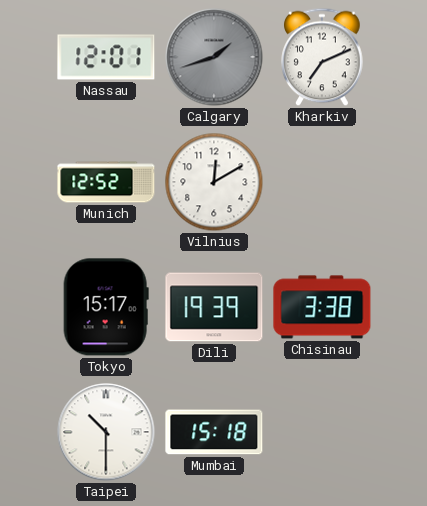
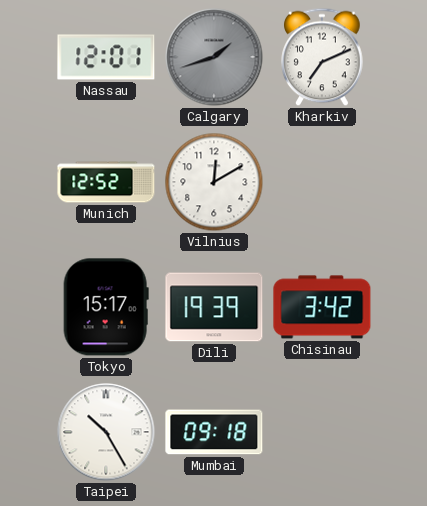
Chisinau: 3:38 -> 3:42 (322, 307)
Taipei: 10:30 -> 10:25 (106, 432)
Mumbai: 15:18 -> 09:18 (214, 432)
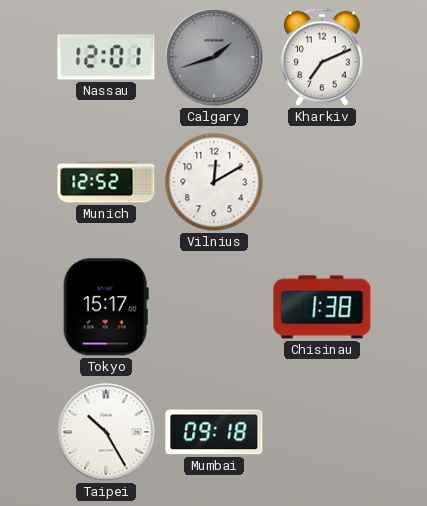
Dili: 19:39 -> none (214, 307)
Chisinau: 3:42 -> 1:38 (322, 307)
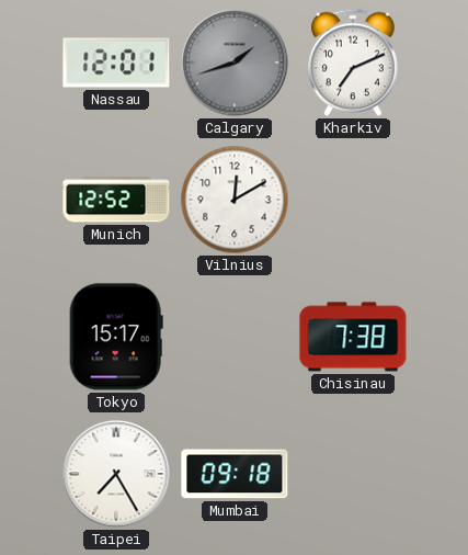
Chisinau: 1:38 -> 7:38 (353, 337)
Taipei: 10:25 -> 7:25 (116, 474)
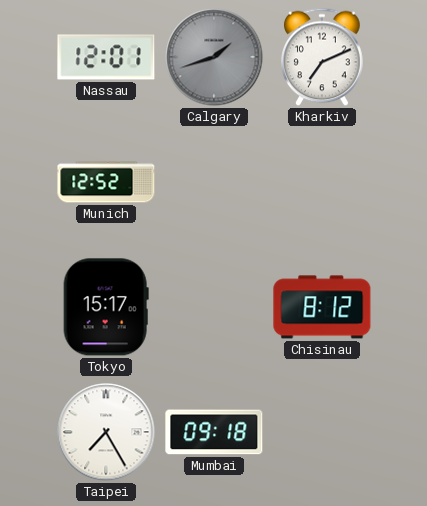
Vilnius: 12:10 -> none (235, 200)
Chisinau: 7:38 -> 8:12 (322, 307)
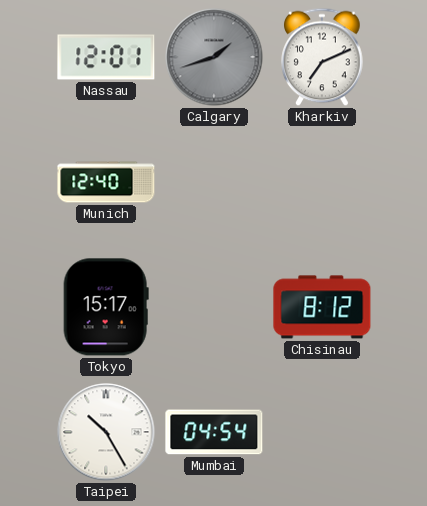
Munich: 12:52 -> 12:40 (106, 182)
Taipei: 7:25 -> 10:25 (106, 432)
Mumbai: 09:18 -> 04:54 (214, 432)
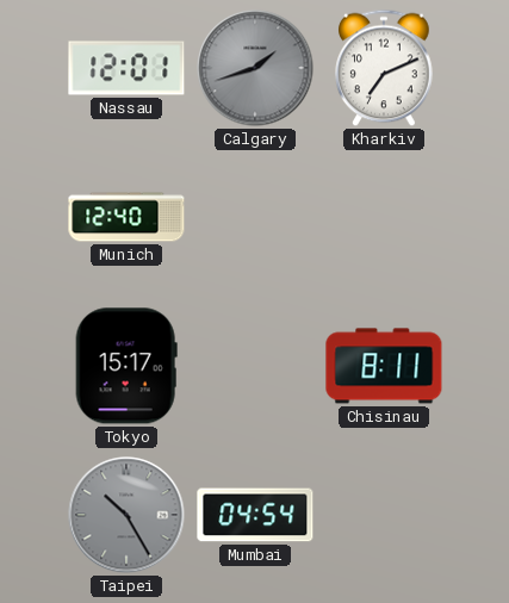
Chisinau: 8:12 -> 8:11 (384, 366)
Taipei dial: white -> grey (126, 515)
